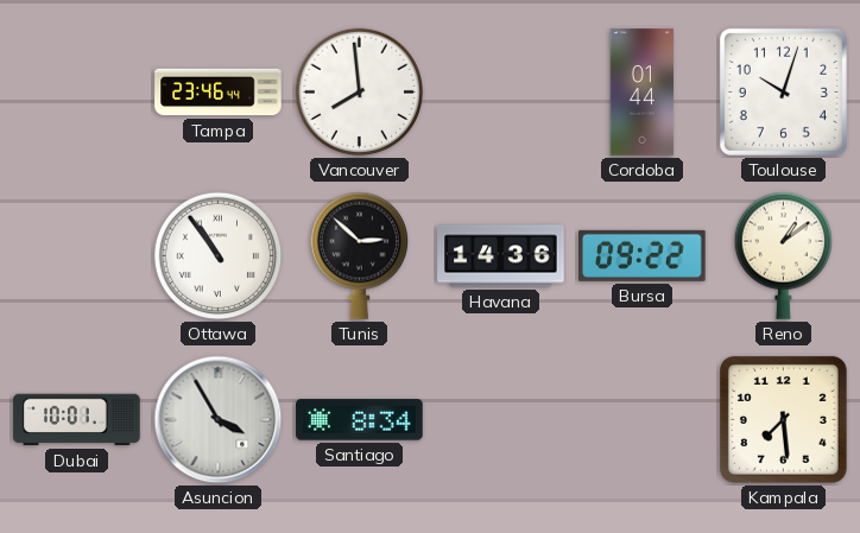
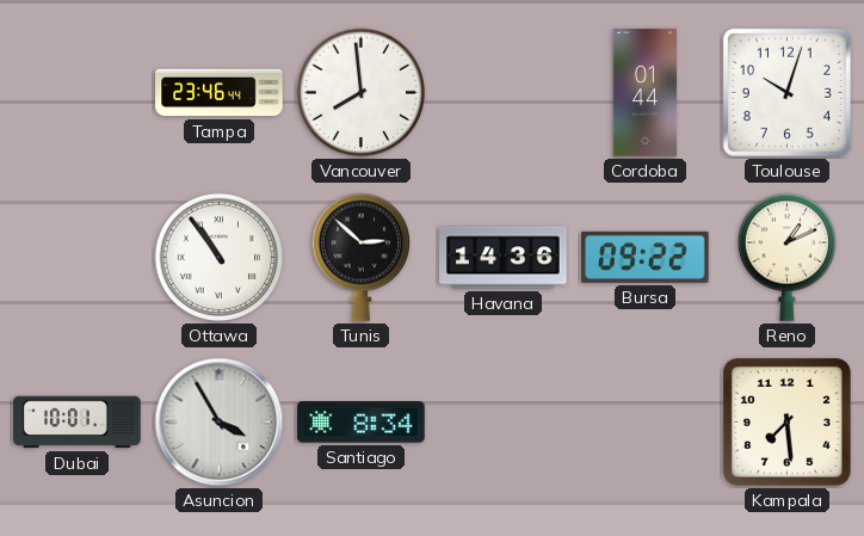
Reno: 1:09 -> 1:11 (786, 257)
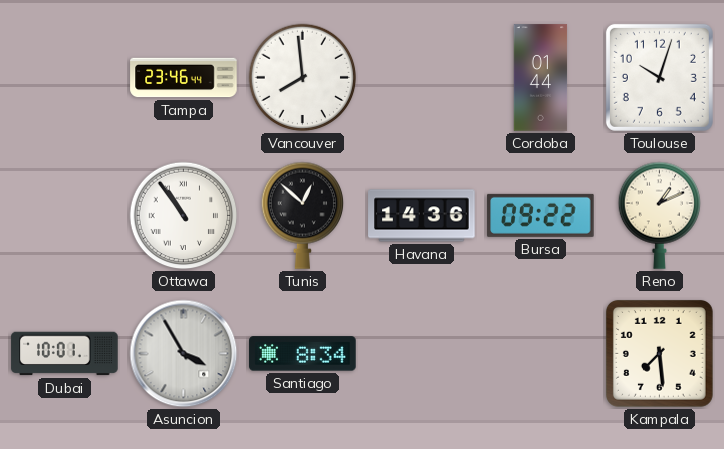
Tunis: 2:52 -> 12:52 (302, 215)
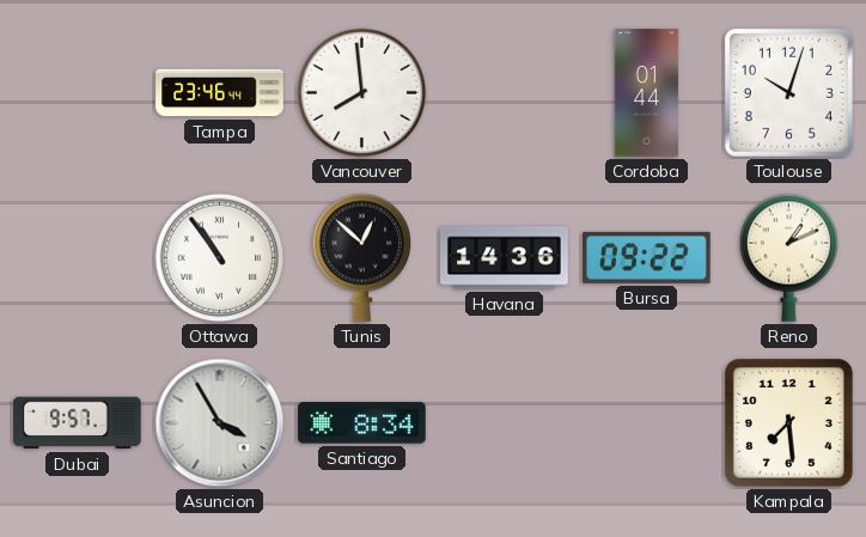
Dubai: 10:01 -> 9:57 (78, 423)
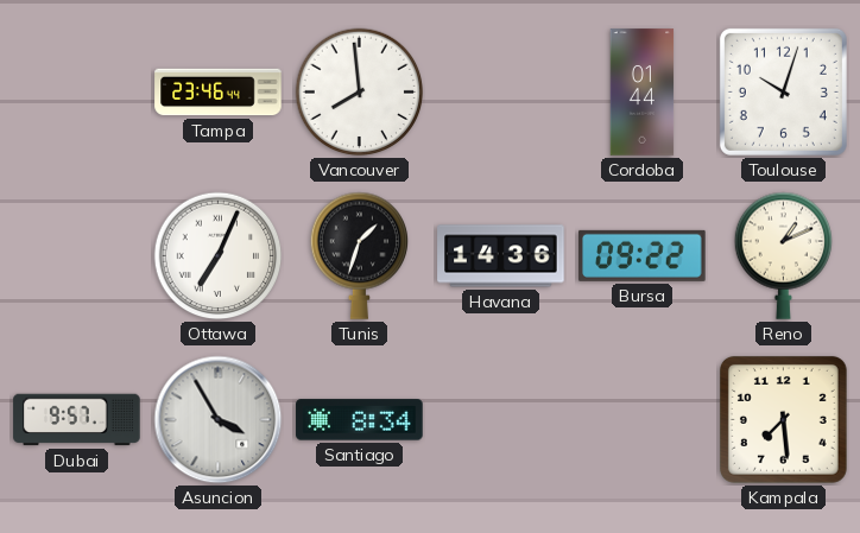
Ottawa: 10:54 -> 7:04 (219, 256)
Tunis: 12:52 -> 1:33 (359, 255)
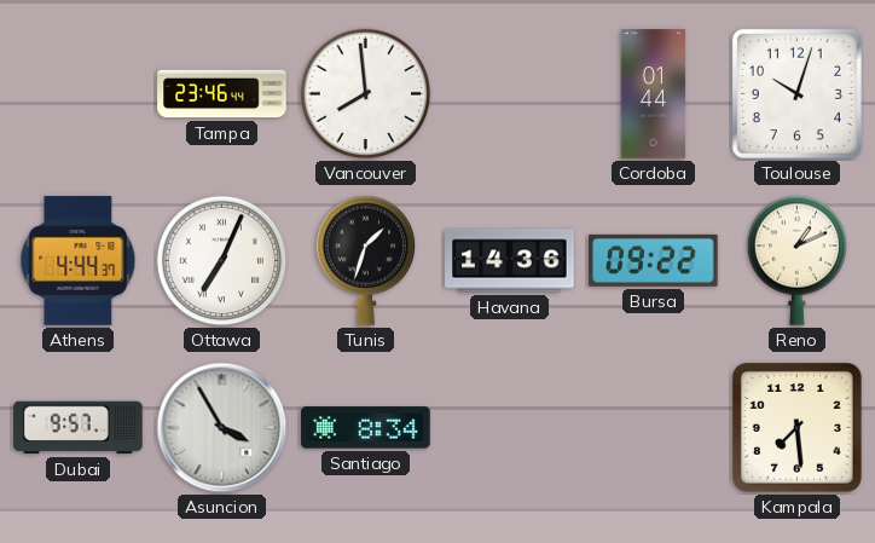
Athens: none -> 4:44 (79, 261)
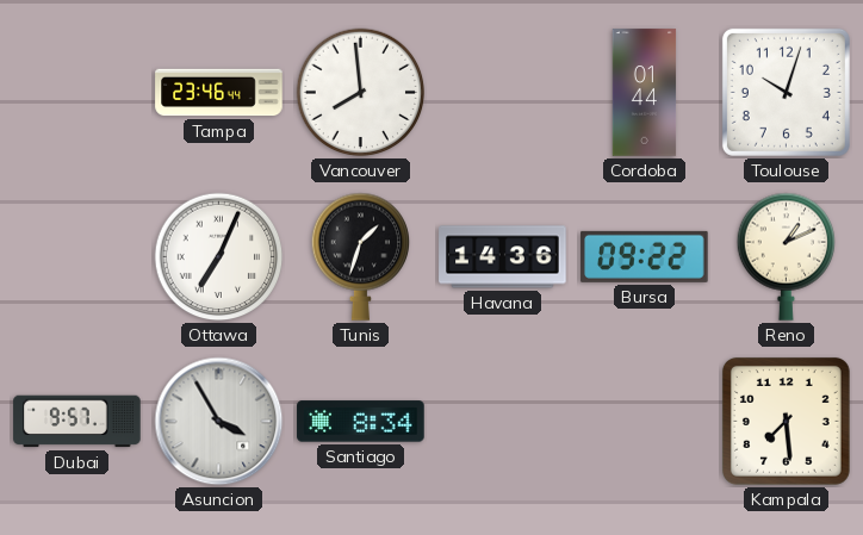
Athens: 4:44 -> none (79, 261)
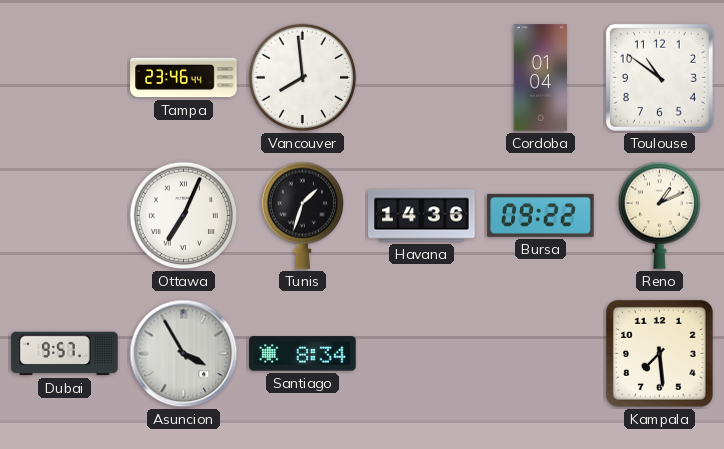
Cordoba: 01:44 -> 01:04 (541, 78)
Toulouse: 10:03 -> 10:51 (659, 77)
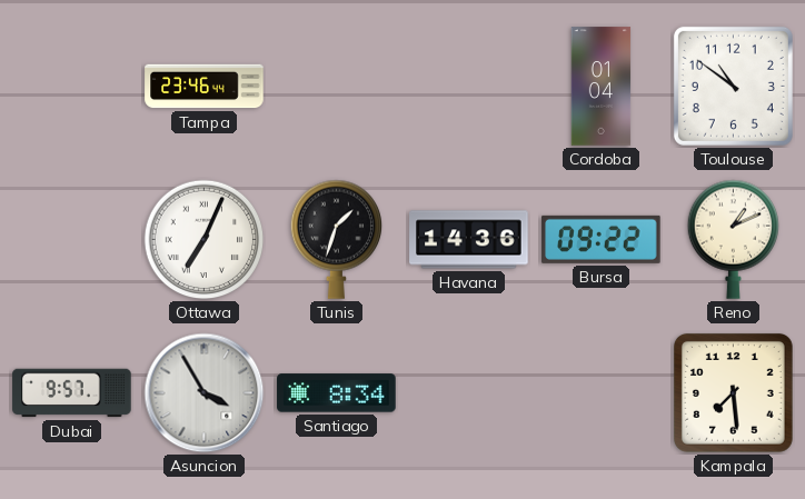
Vancouver: 7:59 -> none (303, 78)
